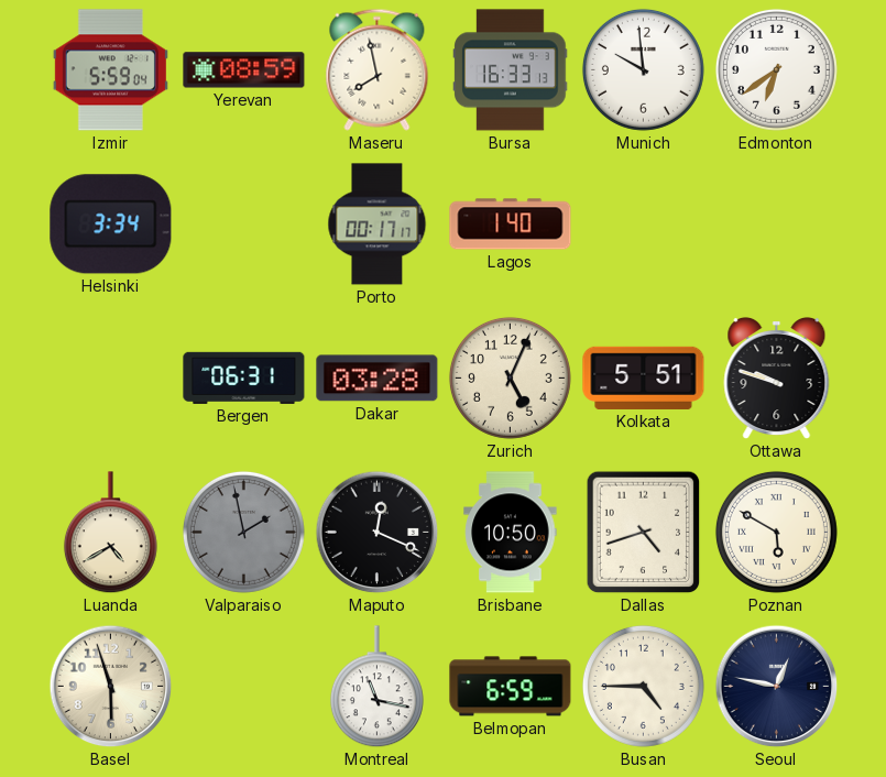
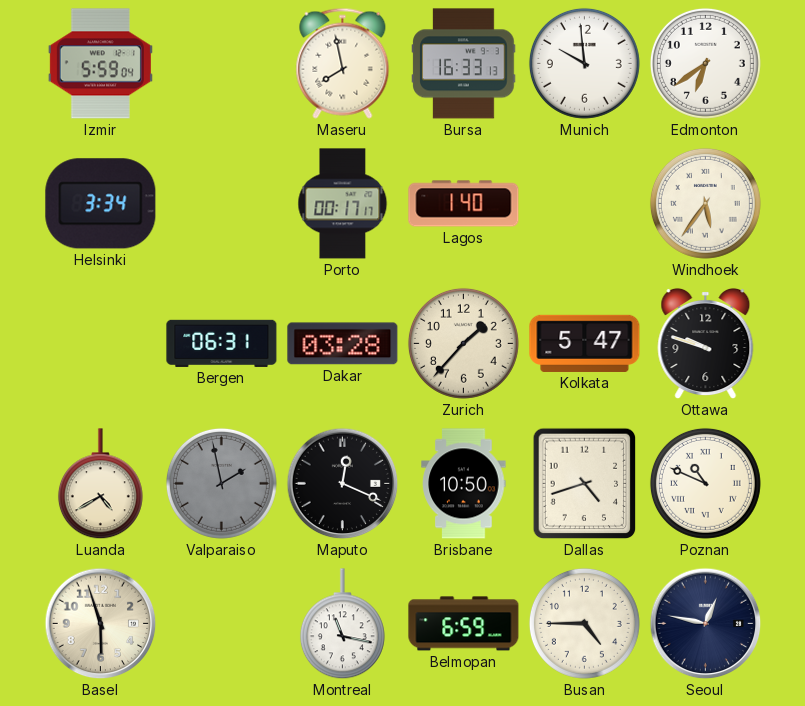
Yerevan: 08:59 -> none (244, 70)
Windhoek: none -> 5:36 (705, 203)
Zurich: 5:04 -> 1:37 (463, 343)
Kolkata: 5:51 -> 5:47 (585, 343)
Poznan: 5:50 -> 10:49 (705, 483)
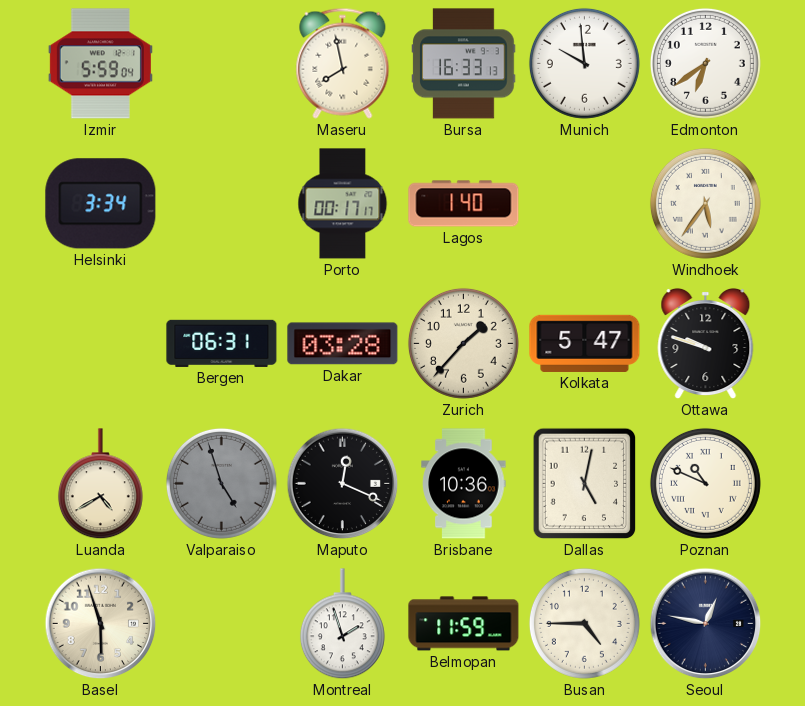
Valparaiso: 1:58 -> 4:57 (221, 483)
Brisbane: 10:50 -> 10:36 (464, 484)
Dallas: 4:42 -> 5:02 (585, 484)
Montreal: 11:17 -> 1:57 (342, 624)
Belmopan: 6:59 -> 11:59 (464, 624)
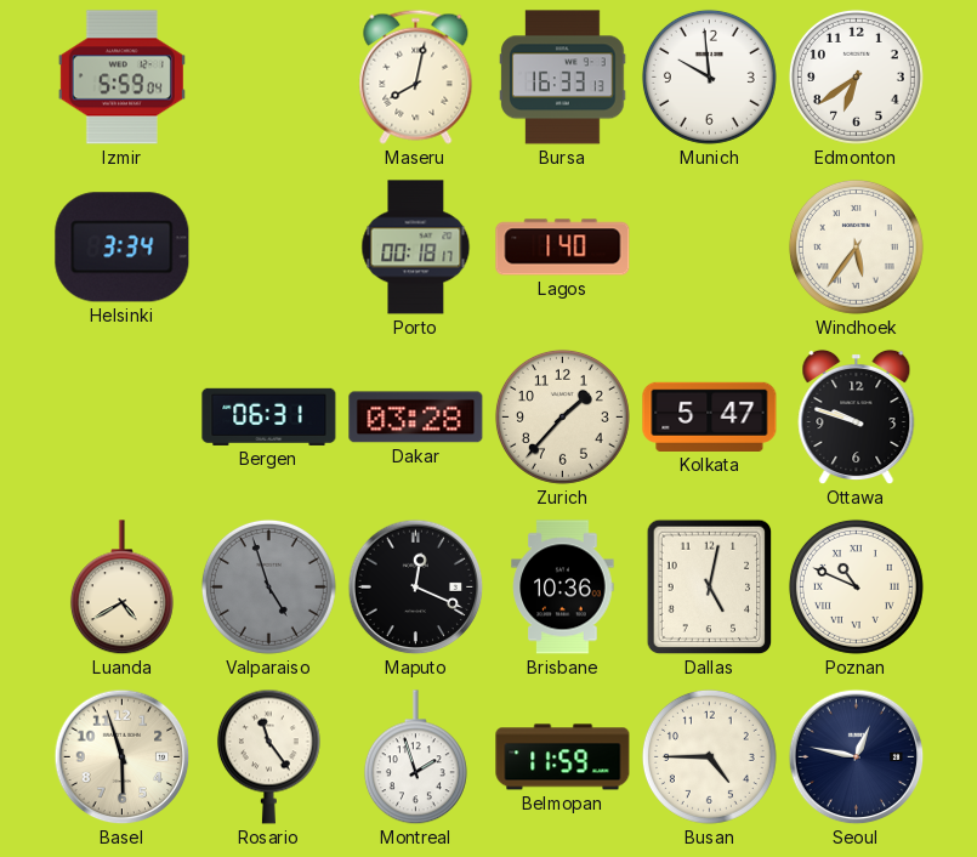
Maseru: 7:58 -> 8:02 (416, 76)
Porto: 00:17 -> 00:18 (416, 248)
Rosario: none -> 11:24 (268, 756)
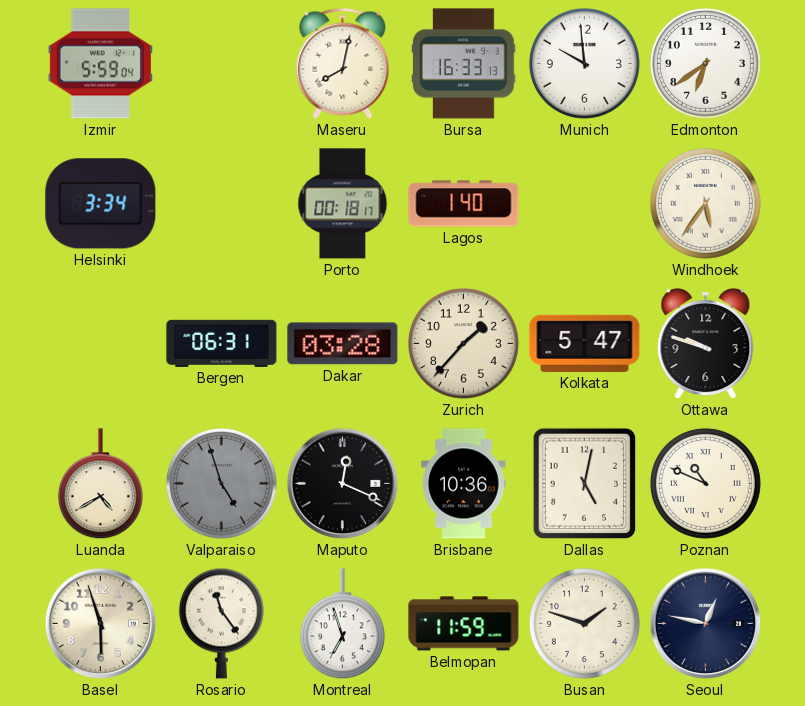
Montreal: 1:57 -> 6:57 (342, 624)
Busan: 4:45 -> 1:48 (584, 623)
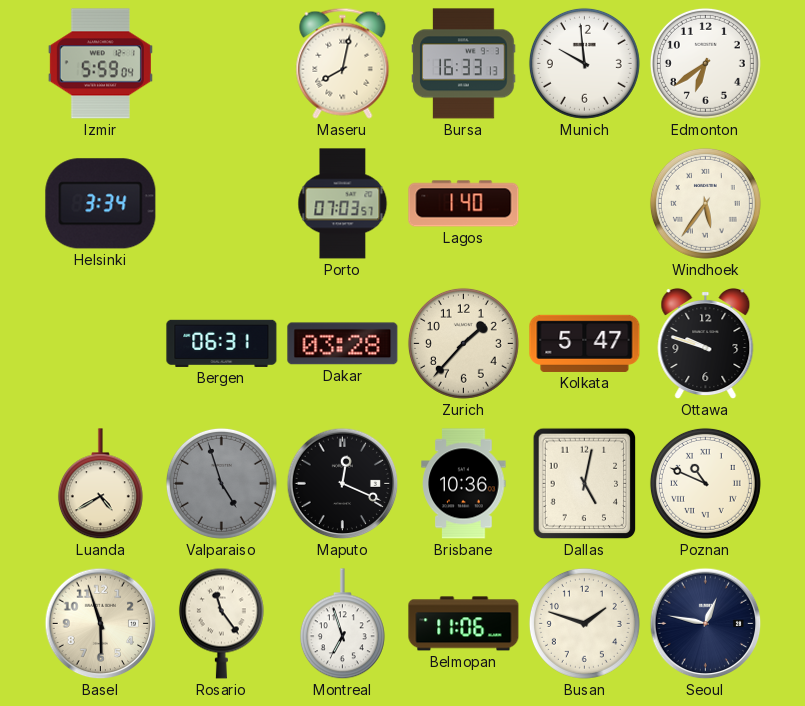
Porto: 00:18 -> 07:03 (343, 204)
Belmopan: 11:59 -> 11:06 (464, 624)
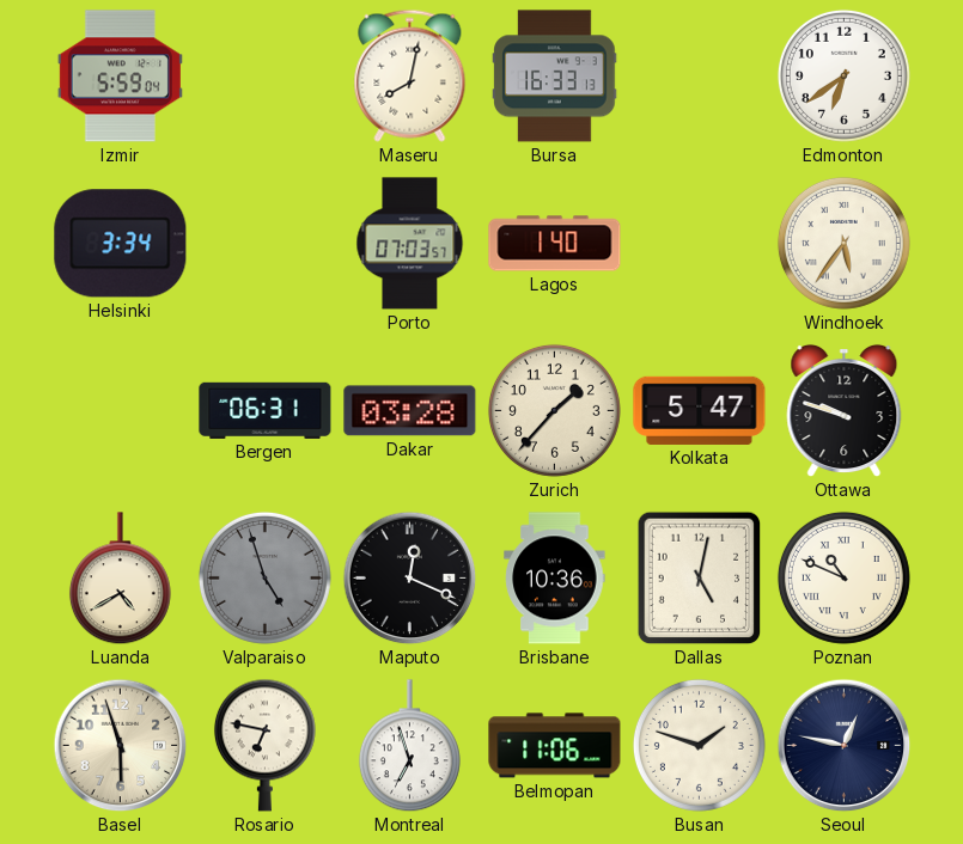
Munich: 9:59 -> none (584, 63)
Rosario: 11:24 -> 6:47 (264, 745)
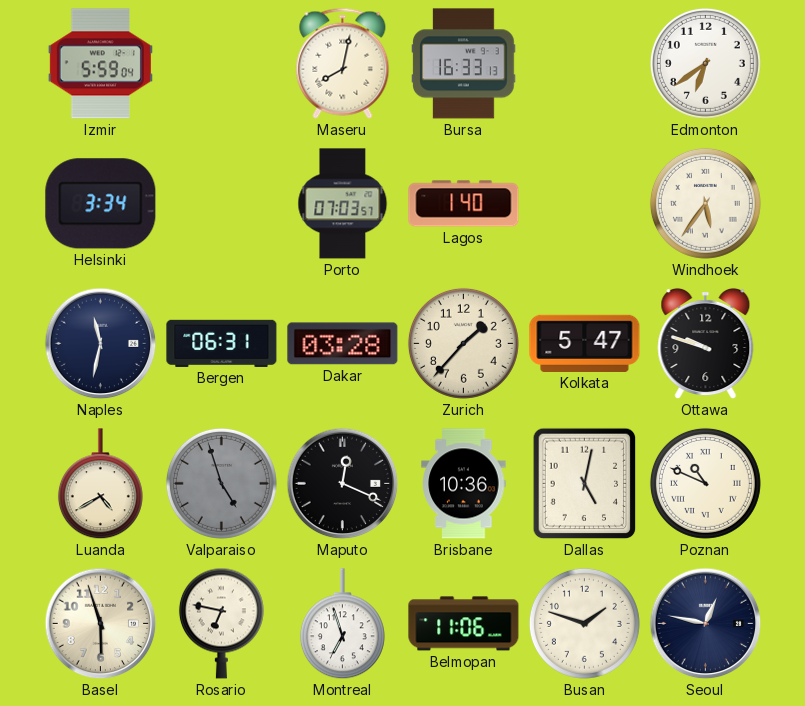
Naples: none -> 11:32 (101, 344)
